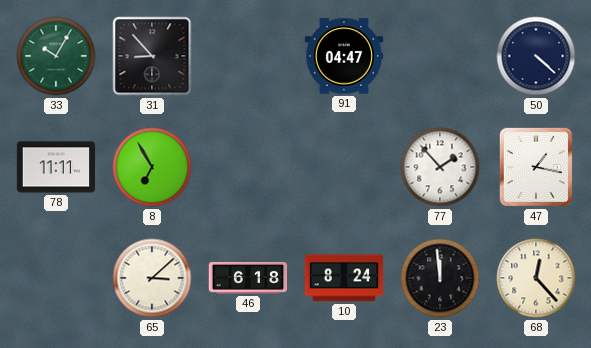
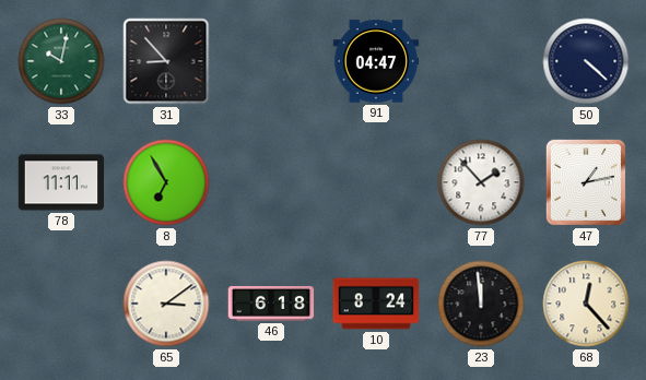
33: 10:05 -> 10:02 (61, 61)
47: 1:17 -> 1:13 (586, 182)
65: 3:08 -> 3:09 (166, 304)
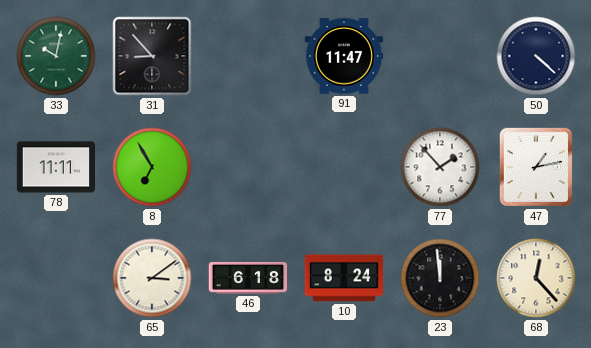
91: 04:47 -> 11:47 (344, 56)
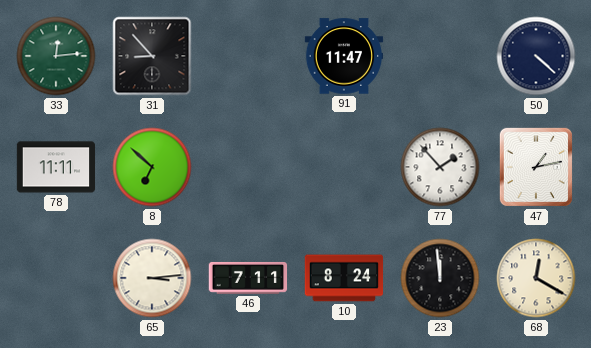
33: 10:02 -> 12:14 (56, 56)
8: 6:55 -> 6:52 (152, 167)
65: 3:09 -> 3:14 (152, 278)
46: 6:18 -> 7:11 (248, 278)
68: 12:23 -> 12:20 (536, 278)
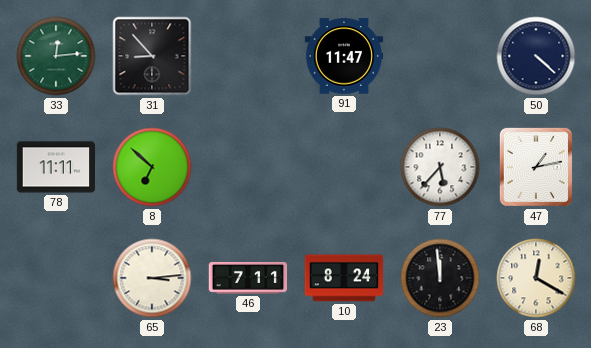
77: 1:53 -> 5:37 (440, 167)
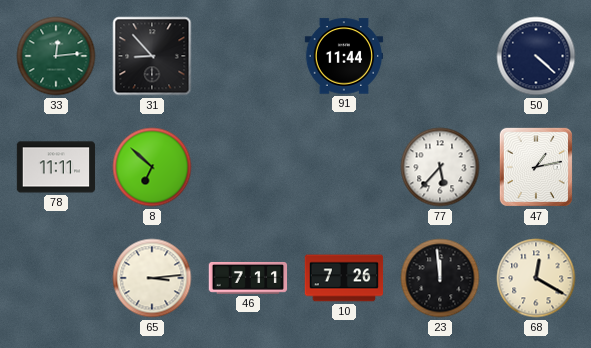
91: 11:47 -> 11:44 (344, 56)
10: 8:24 -> 7:26 (344, 278)
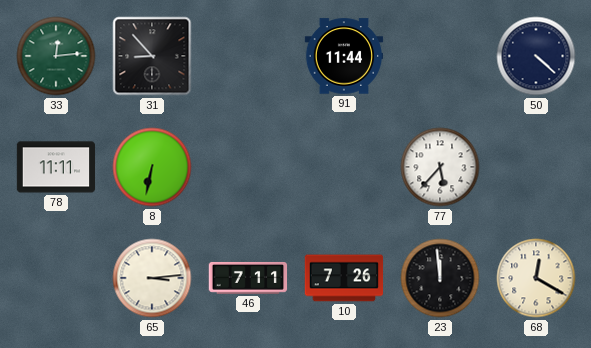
8: 6:52 -> 6:32 (152, 167)
47: 1:13 -> none (536, 167)
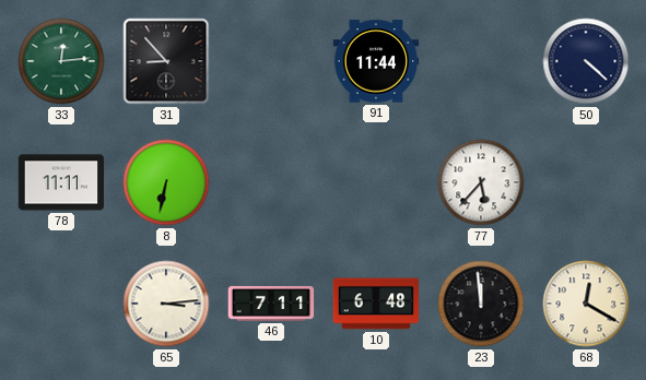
10: 7:26 -> 6:48 (376, 304)
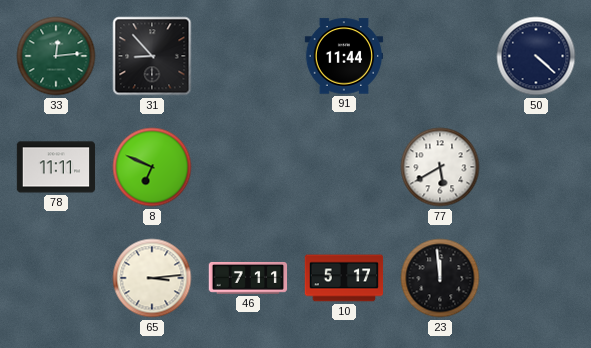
8: 6:32 -> 6:49 (152, 167)
77: 5:37 -> 5:40 (440, 167)
10: 6:48 -> 5:17 (344, 278)
68: 12:20 -> none (586, 304)
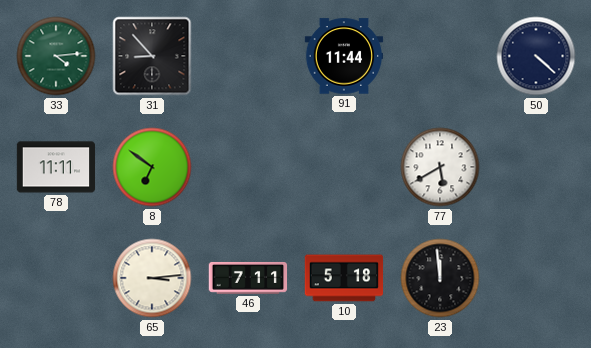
33: 12:14 -> 4:14 (56, 56)
8: 6:49 -> 6:51 (152, 167)
10: 5:17 -> 5:18 (344, 278)
